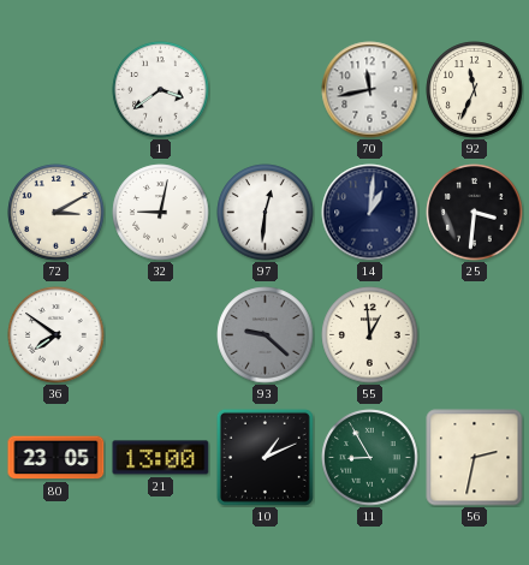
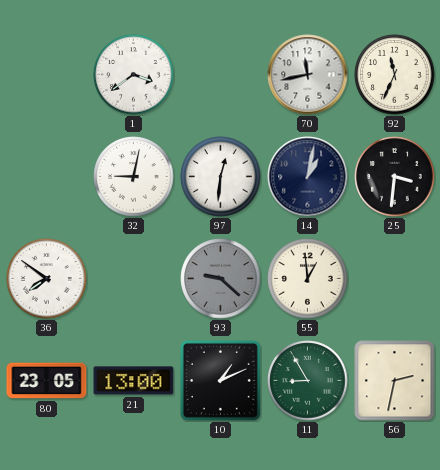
72: 3:10 -> none (57, 213)
14: 1:01 -> 1:02 (308, 177)
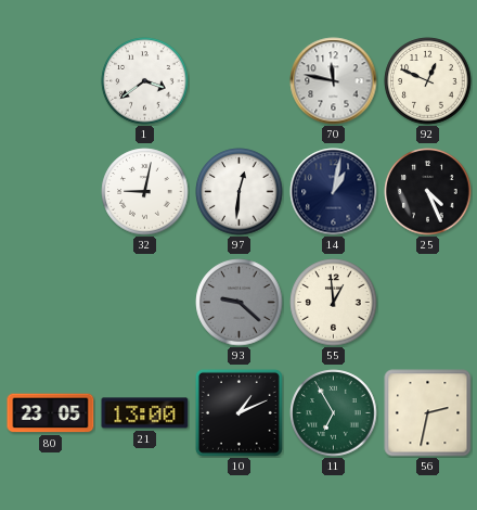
70: 11:43 -> 11:47 (334, 81)
92: 11:34 -> 12:49 (428, 81)
25: 3:31 -> 4:26 (428, 192)
36: 7:51 -> none (47, 279)
11: 8:55 -> 6:55 (334, 413)
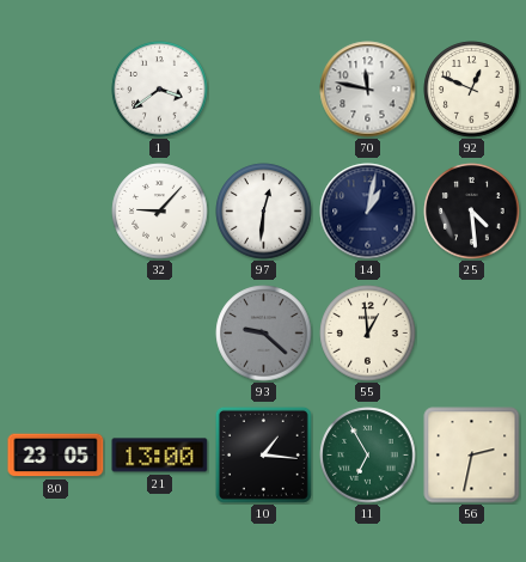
32: 9:02 -> 9:07 (160, 212)
25: 4:26 -> 4:29 (472, 212)
10: 1:11 -> 1:16 (263, 454)
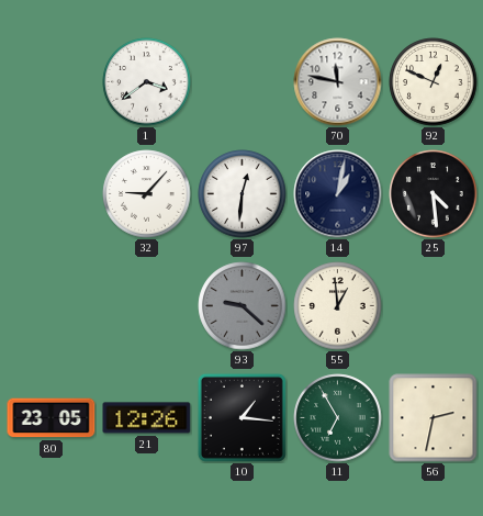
21: 13:00 -> 12:26 (147, 418)
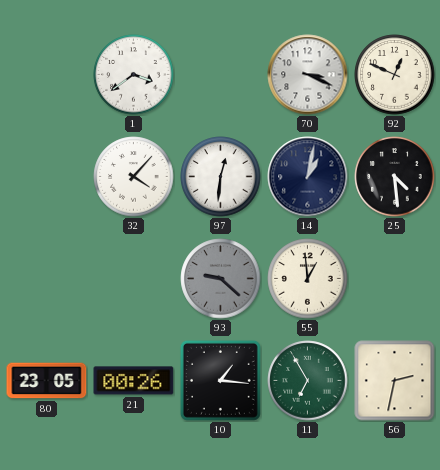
70: 11:47 -> 3:19 (308, 75)
32: 9:07 -> 4:07 (134, 177)
21: 12:26 -> 00:26 (134, 381)
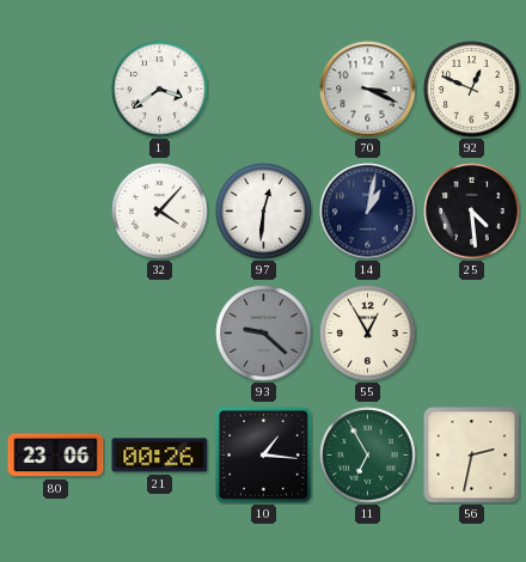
55: 12:59 -> 12:55 (368, 334)
80: 23:05 -> 23:06 (56, 456)
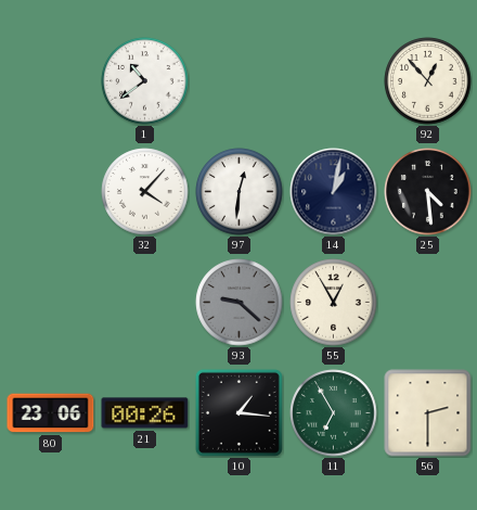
1: 3:39 -> 10:39 (145, 81)
70: 3:19 -> none (368, 90)
92: 12:49 -> 12:53 (428, 81)
56: 2:32 -> 2:30 (428, 413)
